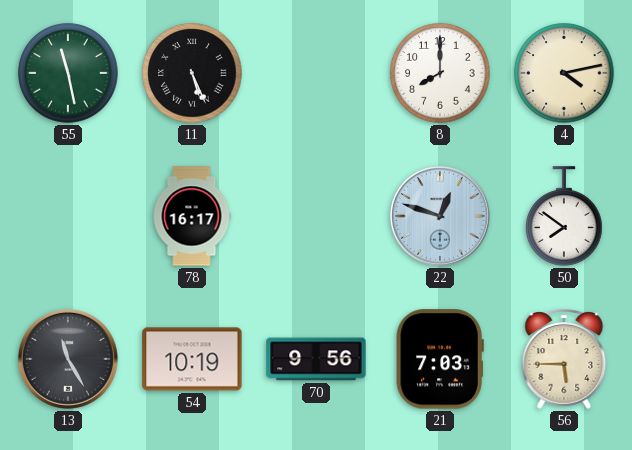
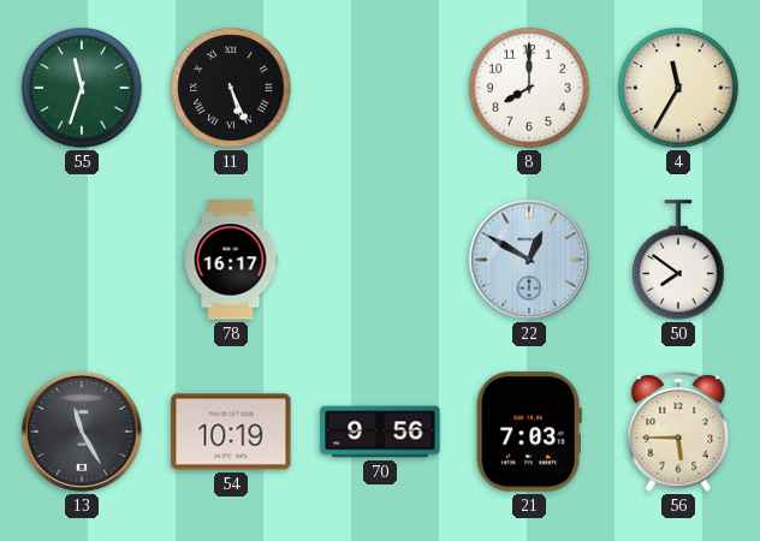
55: 11:28 -> 11:33 (82, 88)
4: 4:13 -> 11:35 (678, 88)
22: 12:48 -> 12:50 (529, 260)
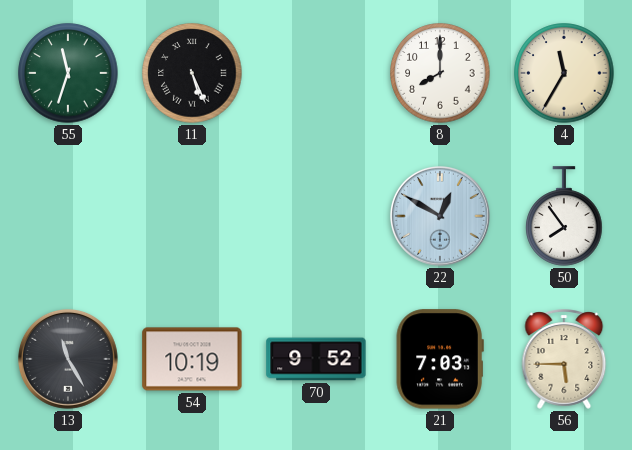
78: 16:17 -> none (231, 260)
50: 7:51 -> 7:54 (564, 216)
70: 9:56 -> 9:52 (316, 359)
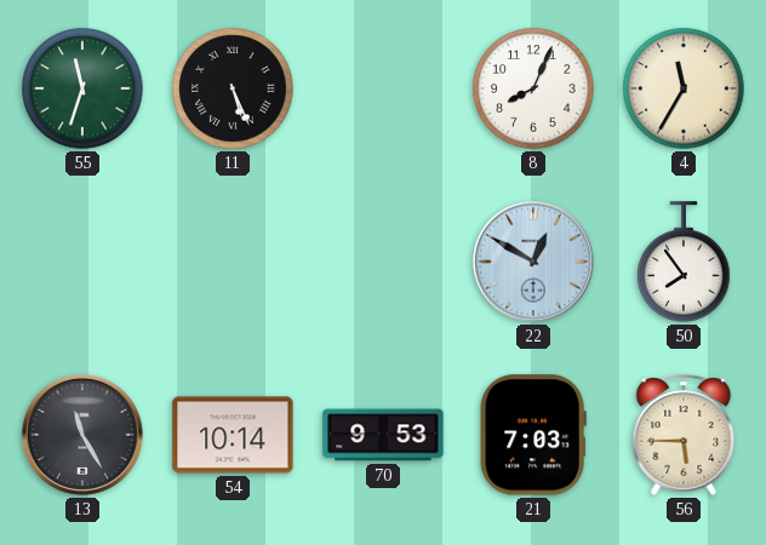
8: 8:00 -> 8:04 (533, 88)
54: 10:19 -> 10:14 (233, 435)
70: 9:52 -> 9:53 (383, 435)
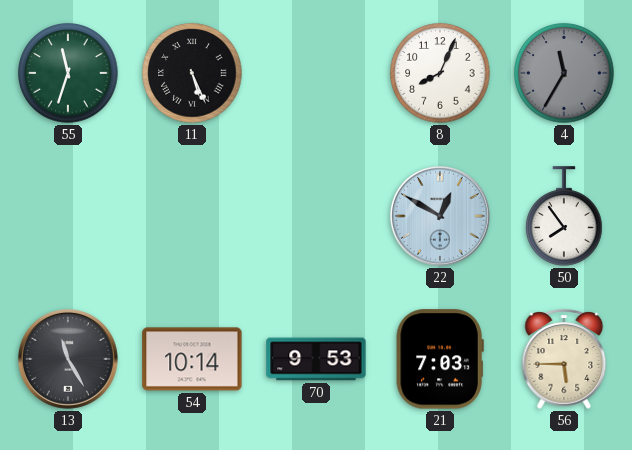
4 dial: cream -> grey (564, 73)
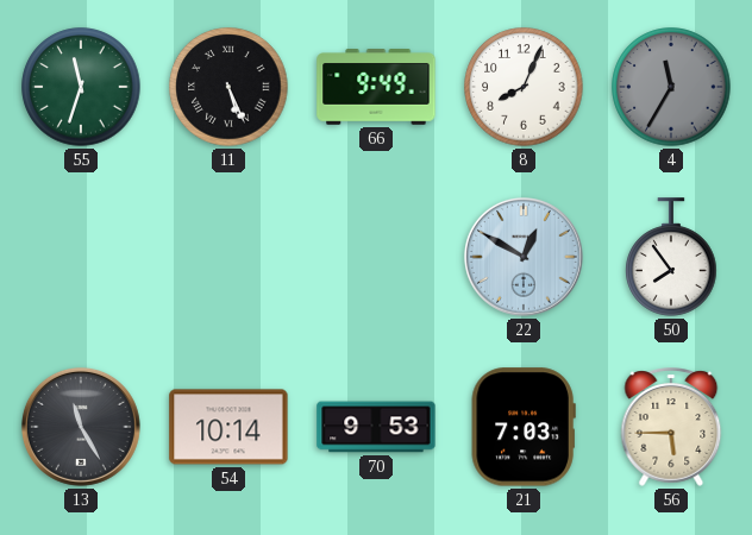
66: none -> 9:49 (376, 87)
